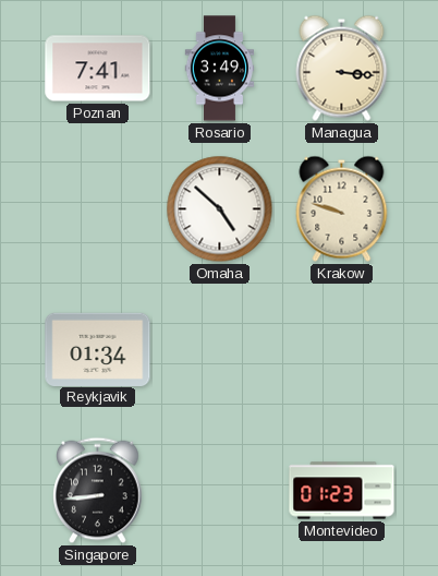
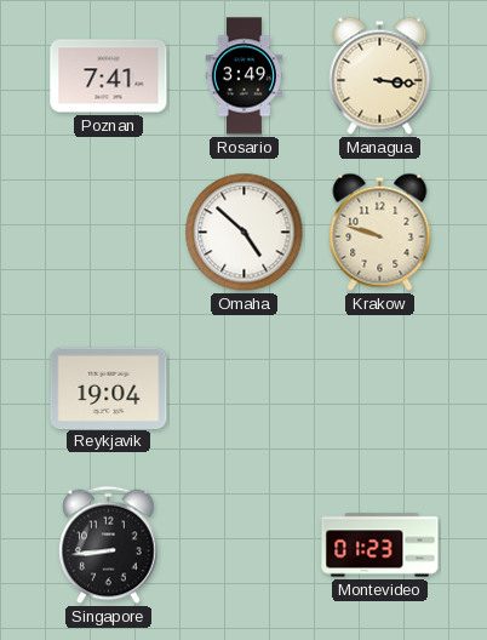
Reykjavik: 01:34 -> 19:04 (109, 388)
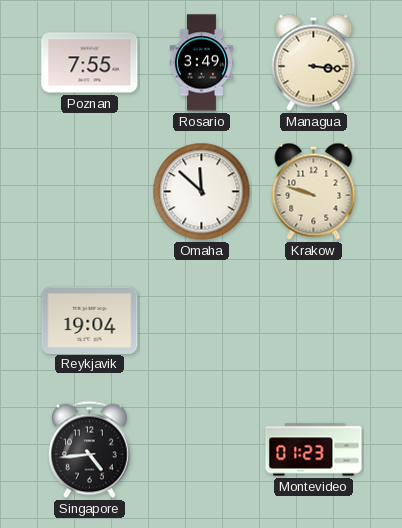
Poznan: 7:41 -> 7:55 (90, 63)
Omaha: 4:52 -> 11:52 (202, 192)
Singapore: 8:44 -> 4:44 (90, 450)
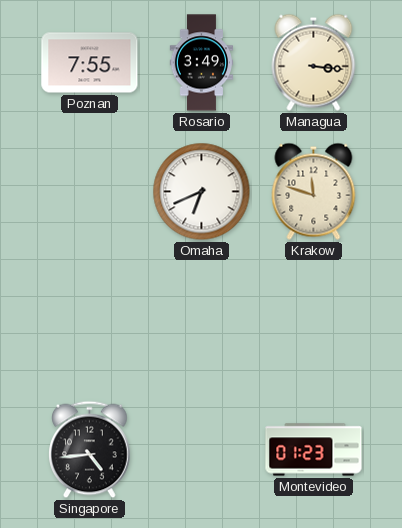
Omaha: 11:52 -> 6:41 (202, 192)
Krakow: 9:48 -> 11:48 (314, 191)
Reykjavik: 19:04 -> none (90, 320)
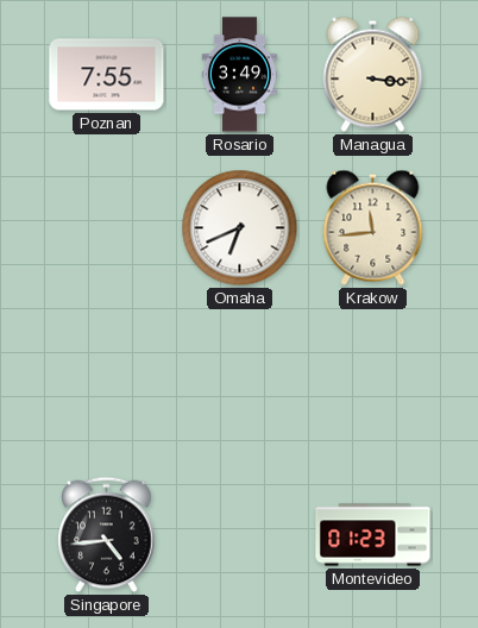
Krakow: 11:48 -> 11:44 (373, 227)
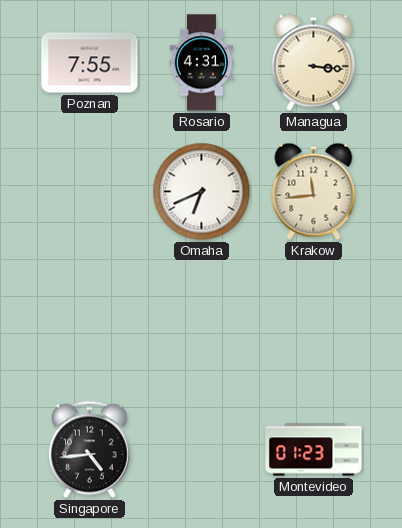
Rosario: 3:49 -> 4:31 (202, 63)
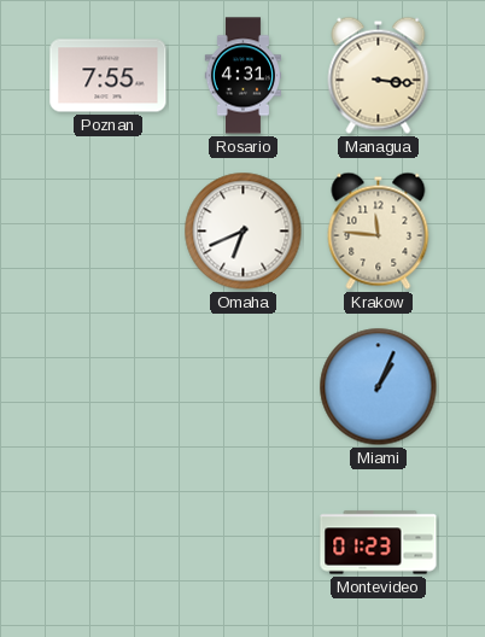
Krakow: 11:44 -> 11:46 (379, 230)
Miami: none -> 1:04 (379, 387)
Singapore: 4:44 -> none (90, 450)
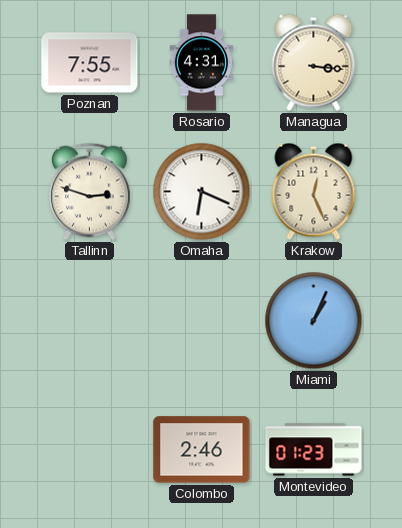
Tallinn: none -> 2:48 (90, 192)
Omaha: 6:41 -> 6:19 (202, 192)
Krakow: 11:46 -> 12:26 (314, 191)
Colombo: none -> 2:46 (202, 450)
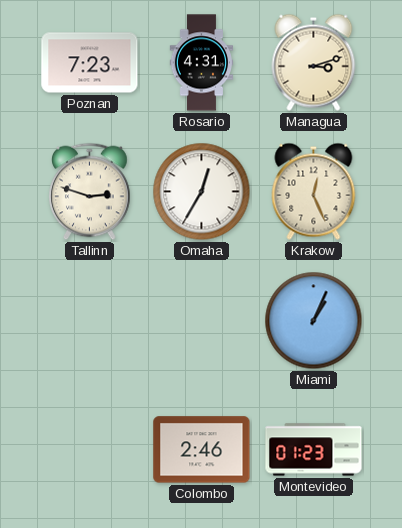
Poznan: 7:55 -> 7:23 (90, 63)
Managua: 3:16 -> 3:12 (314, 62)
Omaha: 6:19 -> 12:35 (202, 192)
